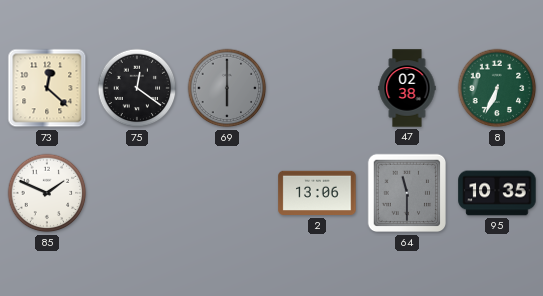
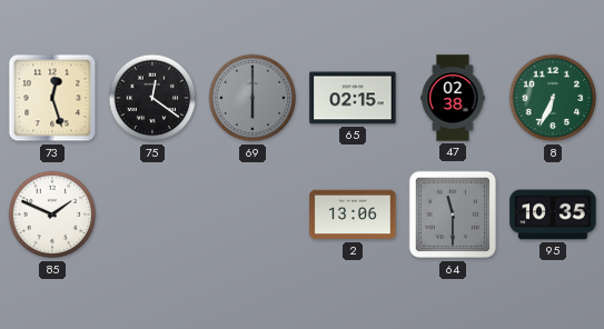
73: 12:22 -> 12:27 (52, 98)
65: none -> 02:15 (353, 98)
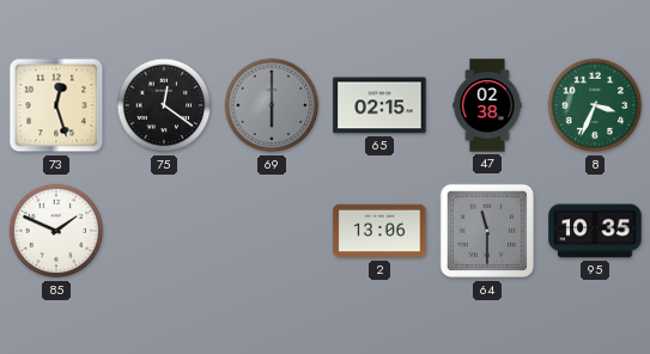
8: 6:34 -> 3:34 (595, 105)
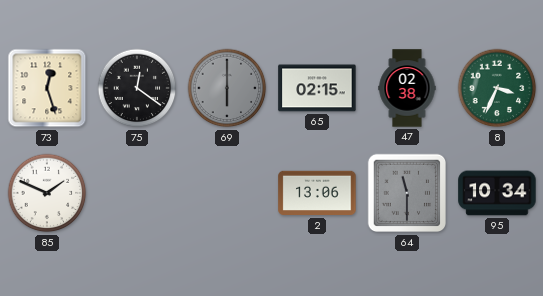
95: 10:35 -> 10:34 (497, 193)
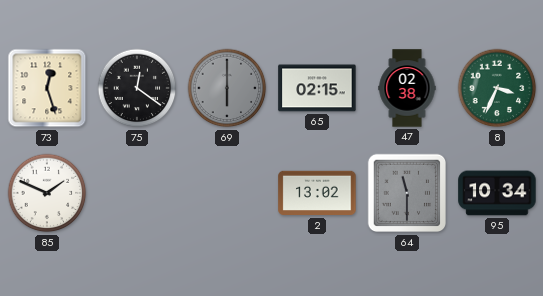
2: 13:06 -> 13:02 (317, 193)
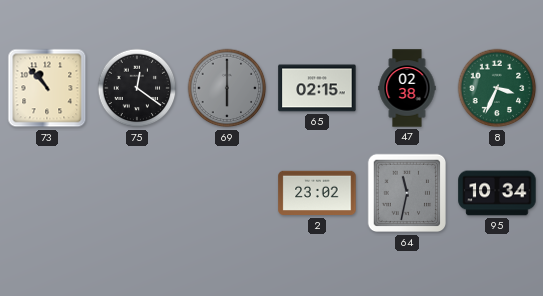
73: 12:27 -> 10:53 (47, 88)
85: 1:49 -> none (47, 193)
2: 13:02 -> 23:02 (317, 193)
64: 11:30 -> 11:32 (407, 193)
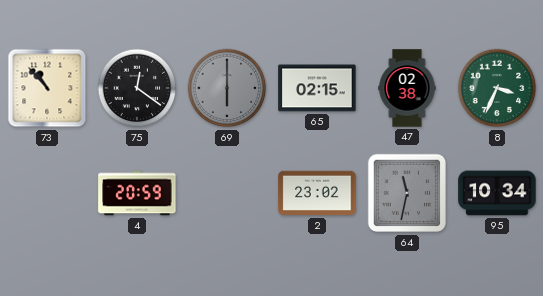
4: none -> 20:59 (137, 193)
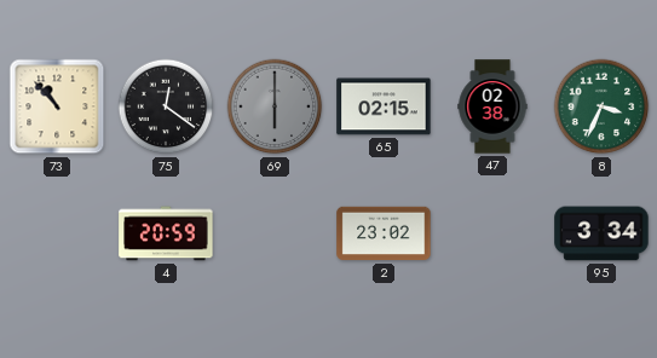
64: 11:32 -> none (407, 193)
95: 10:34 -> 3:34 (601, 233)
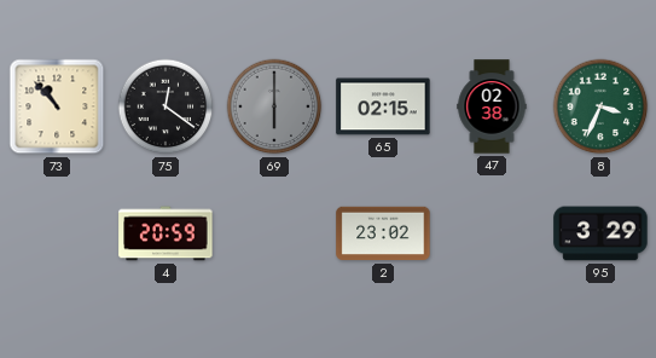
95: 3:34 -> 3:29 (600, 233)
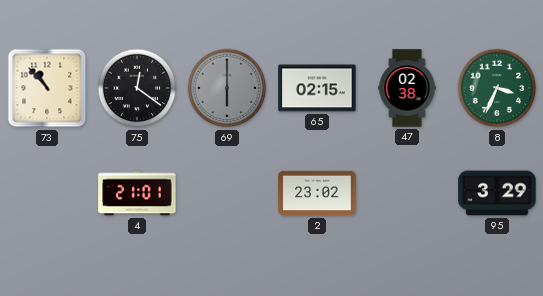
4: 20:59 -> 21:01 (137, 193)
